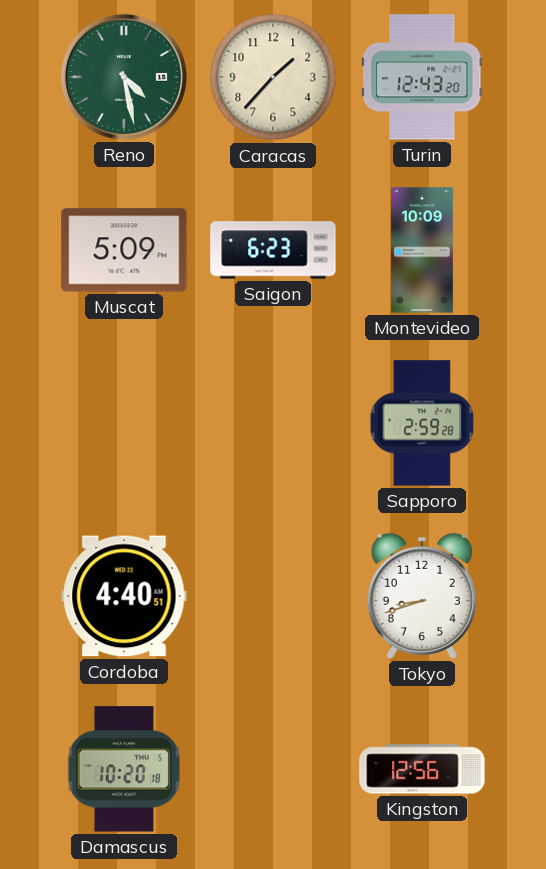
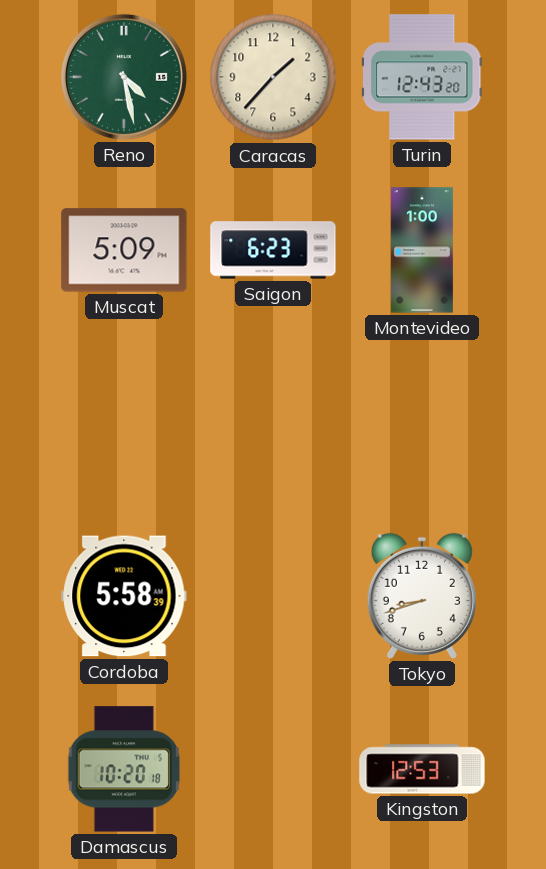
Montevideo: 10:09 -> 1:00 (422, 250)
Sapporo: 2:59 -> none (422, 423)
Cordoba: 4:40 -> 5:58 (124, 596)
Kingston: 12:56 -> 12:53 (422, 769)
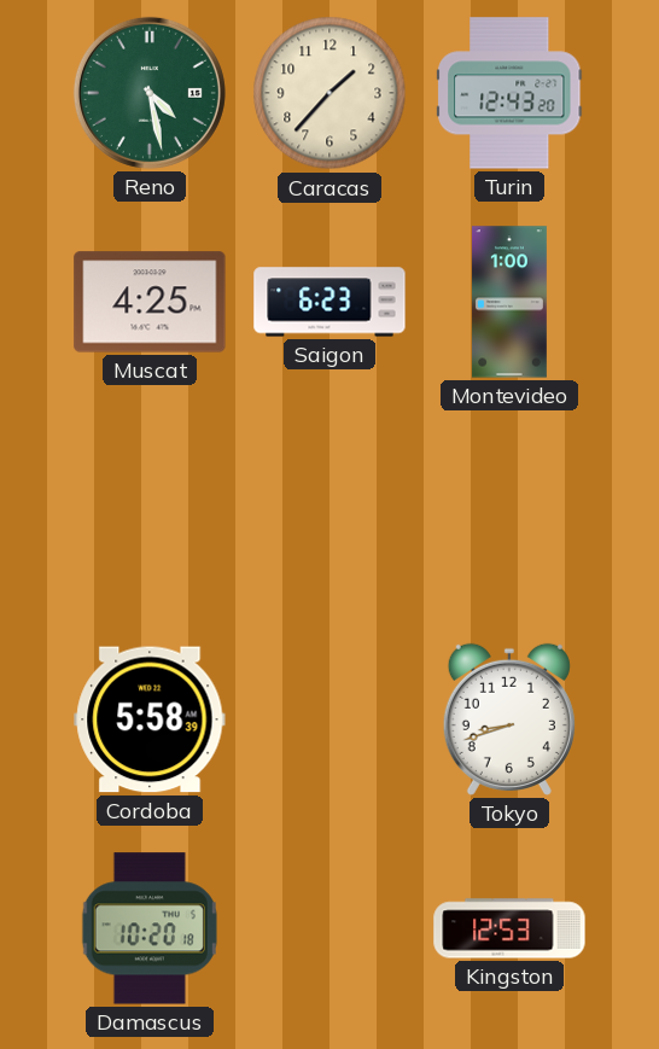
Muscat: 5:09 -> 4:25 (150, 302)
